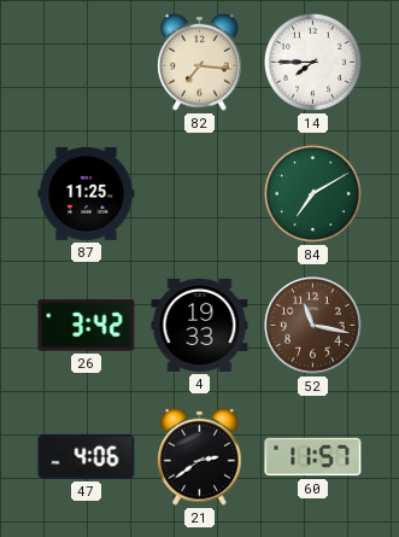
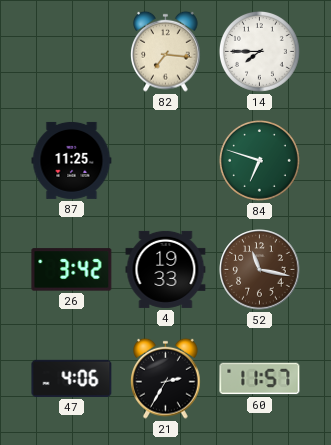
84: 7:10 -> 6:48 (259, 160)
21: 2:39 -> 2:35 (166, 378)
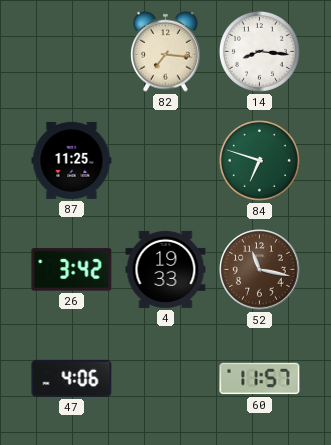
14: 7:45 -> 8:16 (259, 51)
21: 2:35 -> none (166, 378)
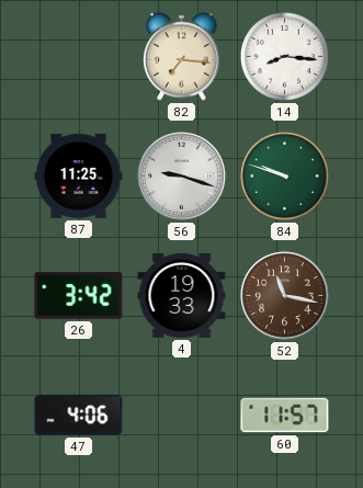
56: none -> 9:18 (182, 177)
84: 6:48 -> 9:48 (284, 175)
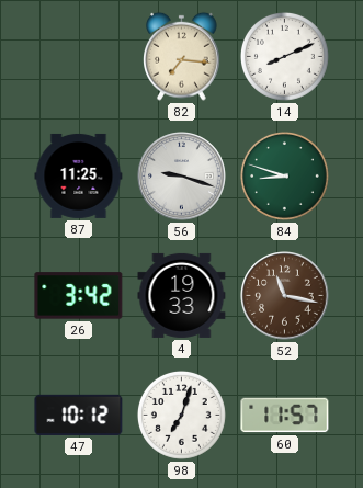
14: 8:16 -> 8:11 (284, 56)
84: 9:48 -> 8:48 (284, 175)
47: 4:06 -> 10:12 (79, 415)
98: none -> 7:03 (181, 415)
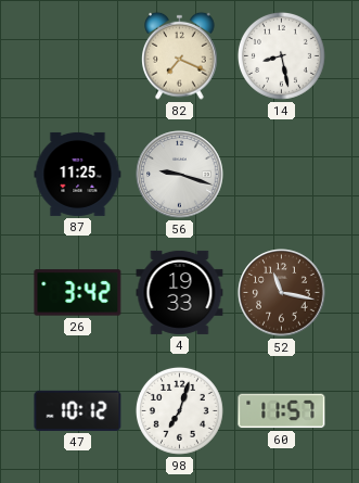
82: 7:16 -> 7:19 (180, 55)
14: 8:11 -> 8:28 (281, 55)
84: 8:48 -> none (284, 175)
